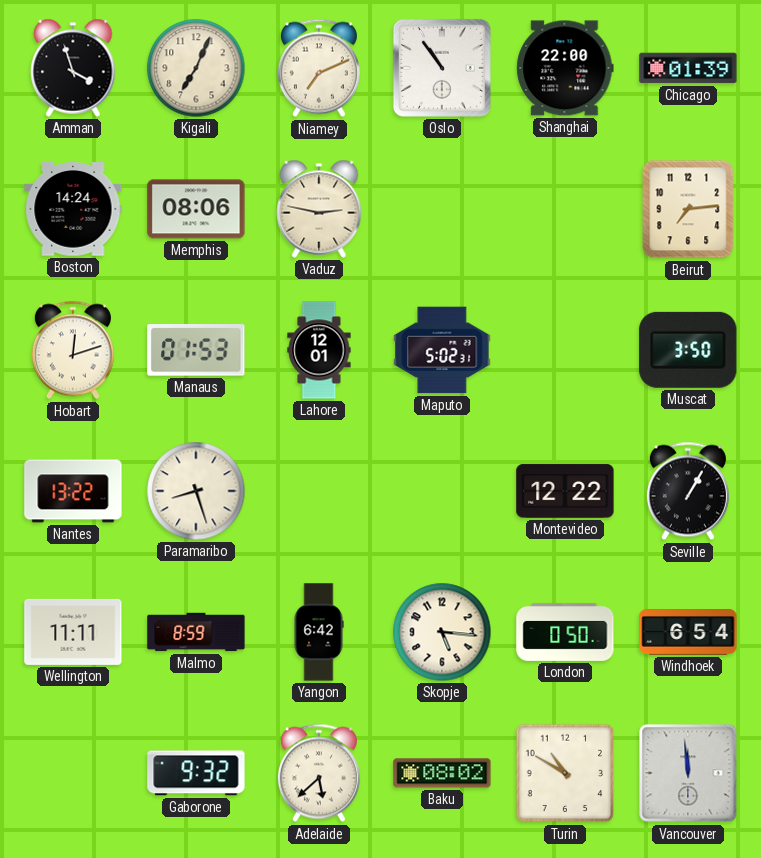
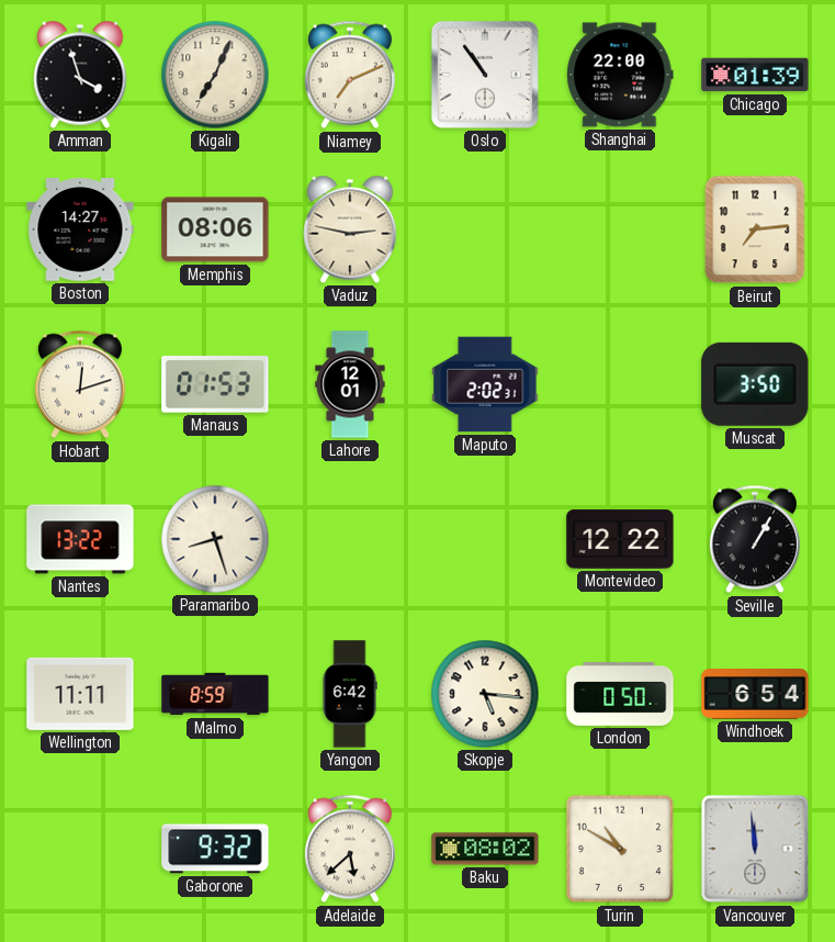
Boston: 14:24 -> 14:27 (80, 229)
Maputo: 5:02 -> 2:02 (485, 384)
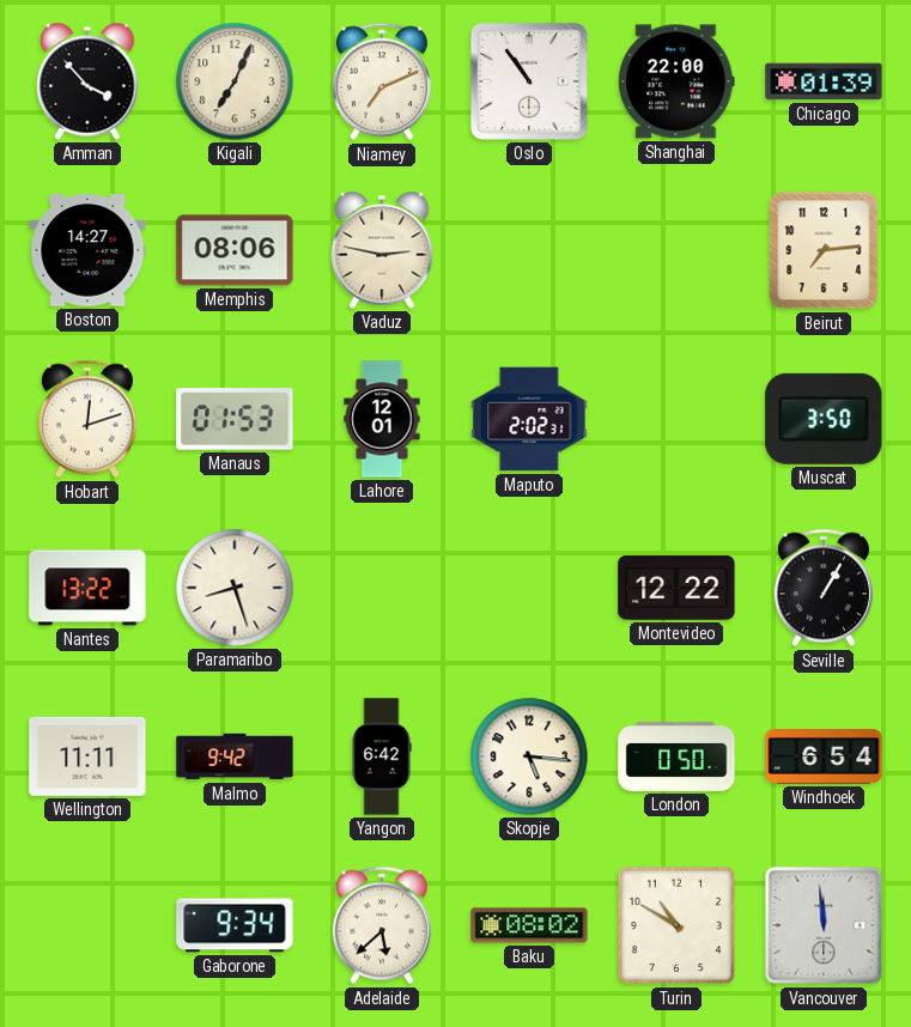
Amman: 3:57 -> 3:53 (87, 81)
Malmo: 8:59 -> 9:42 (235, 756)
Gaborone: 9:32 -> 9:34 (235, 925)
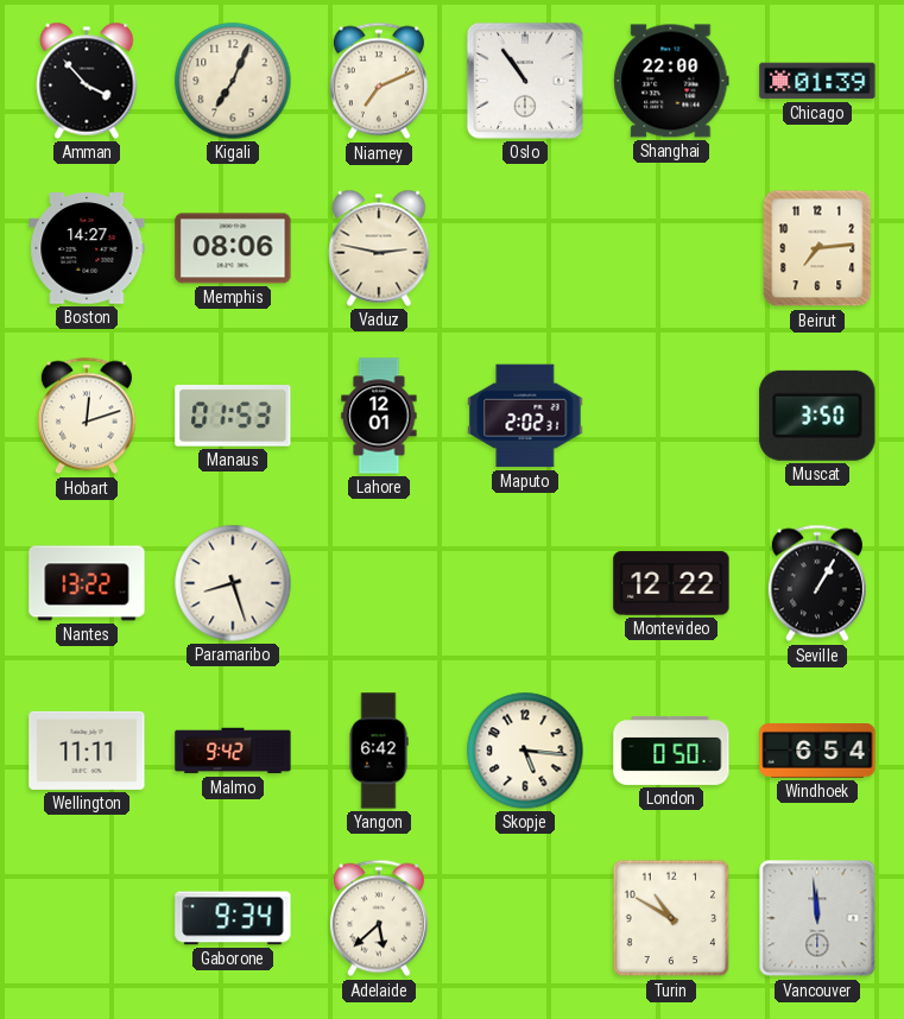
Baku: 08:02 -> none (529, 925)
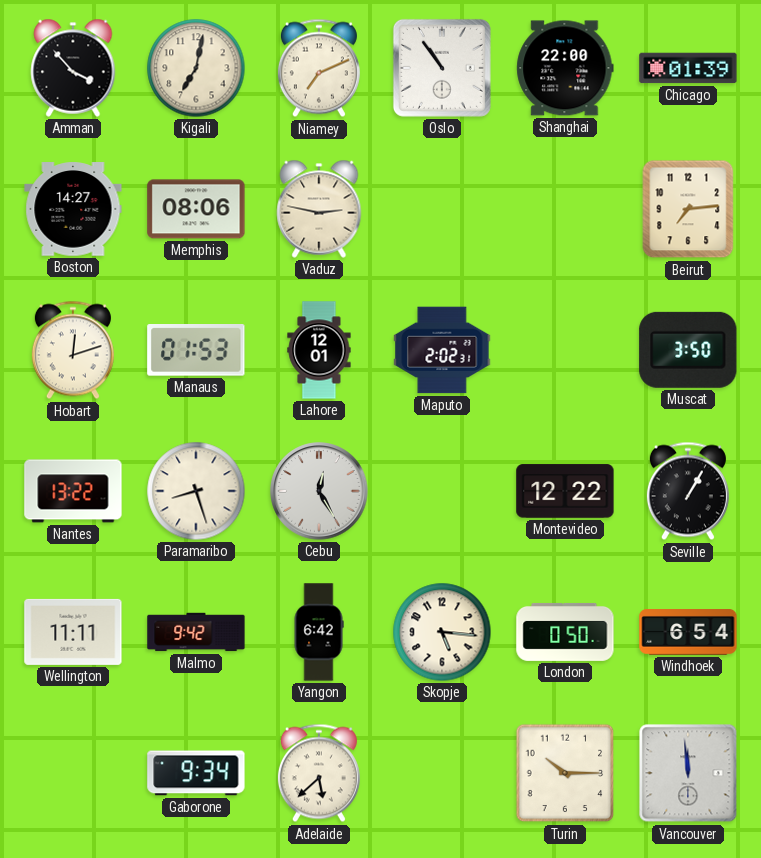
Kigali: 7:04 -> 7:02 (196, 68)
Cebu: none -> 12:25 (319, 491)
Turin: 10:50 -> 10:15 (565, 773)
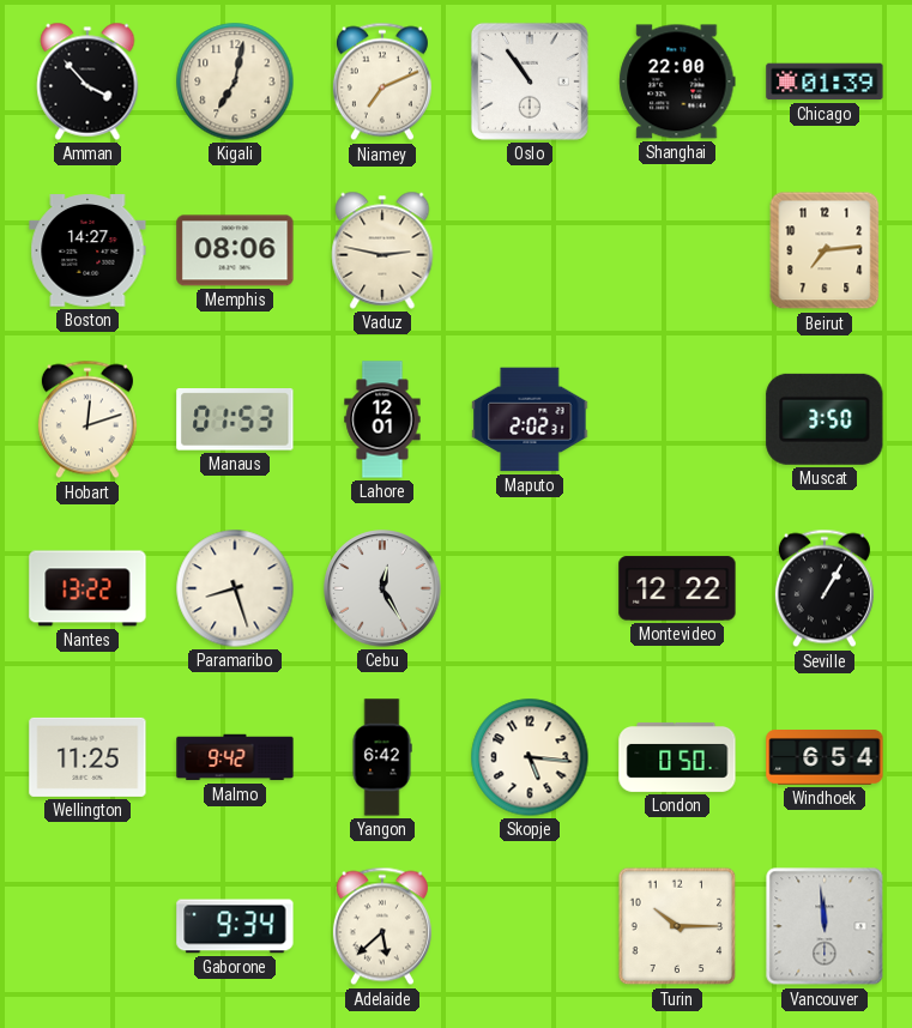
Wellington: 11:11 -> 11:25 (87, 757)
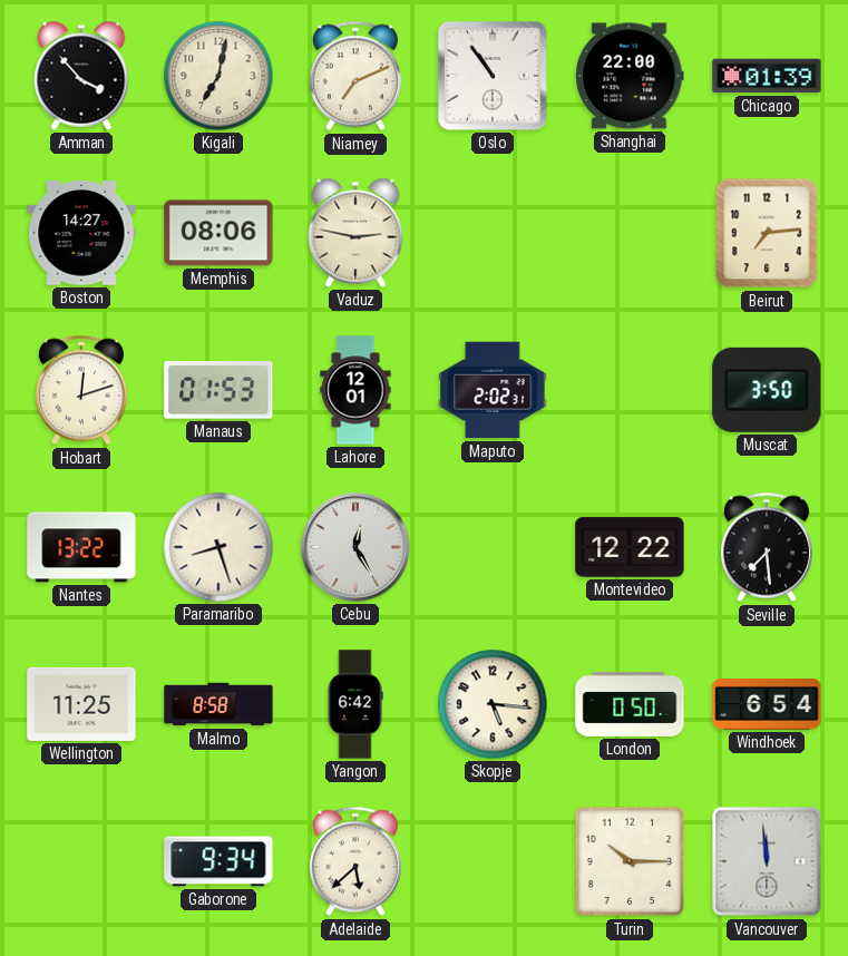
Seville: 1:05 -> 7:29 (767, 547)
Malmo: 9:42 -> 8:58 (218, 704)
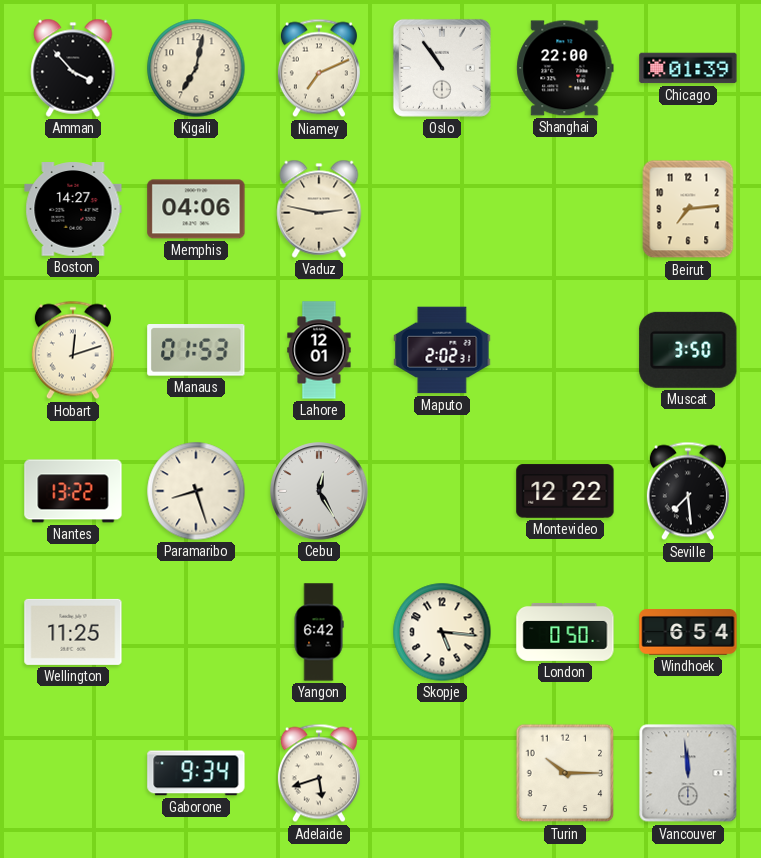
Memphis: 08:06 -> 04:06 (196, 209)
Malmo: 8:58 -> none (218, 704)
Adelaide: 5:38 -> 5:42 (319, 773)
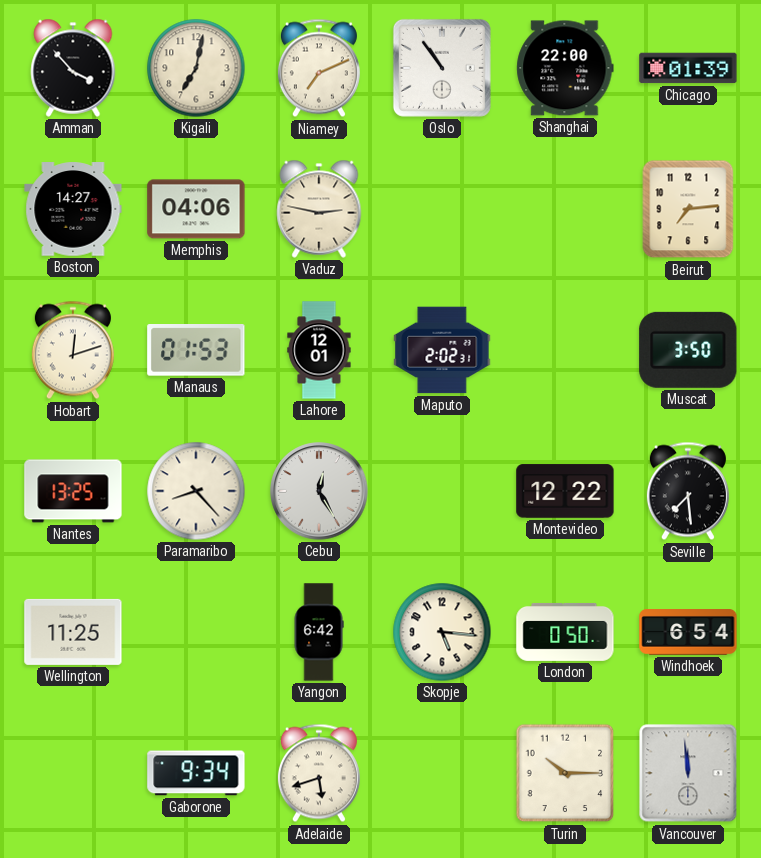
Nantes: 13:22 -> 13:25 (73, 491)
Paramaribo: 8:27 -> 8:23 (196, 491)
